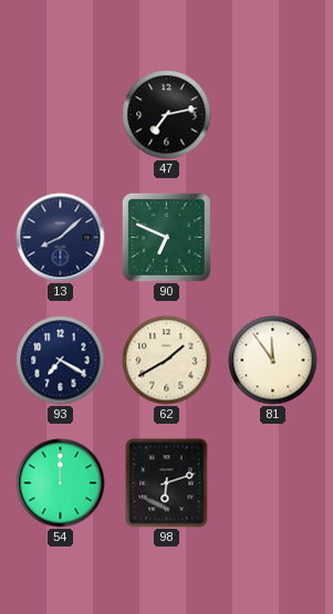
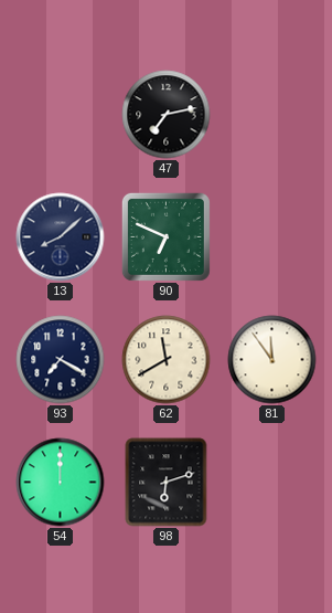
62: 1:40 -> 11:40 (167, 360)
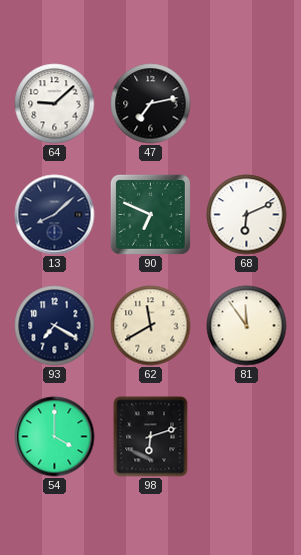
64: none -> 9:08 (55, 104)
68: none -> 6:11 (247, 215)
54: 12:00 -> 4:00 (55, 437)
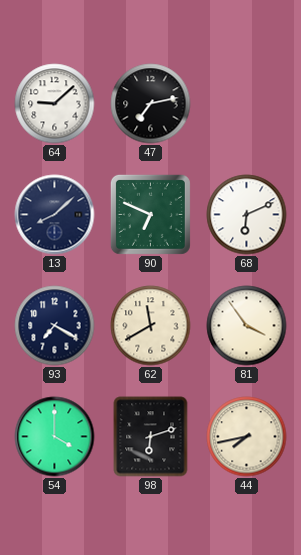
81: 11:54 -> 3:54 (247, 326)
44: none -> 7:43 (247, 437)
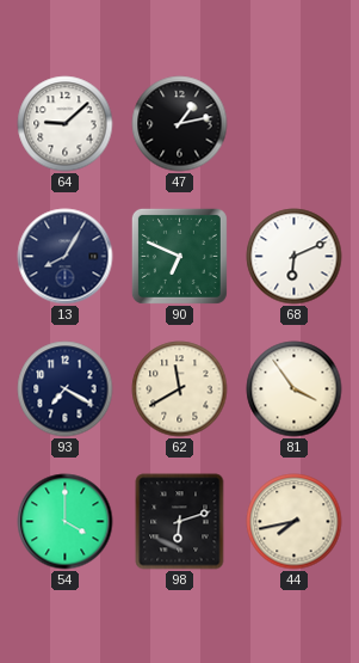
47: 7:13 -> 1:13 (180, 124)
13: 8:08 -> 8:05 (66, 257)
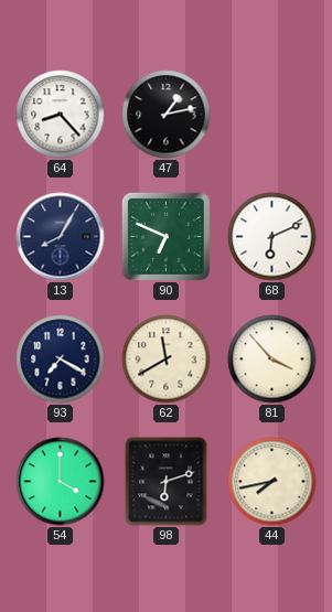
64: 9:08 -> 8:23 (61, 115)
81: 3:54 -> 3:53 (272, 359)
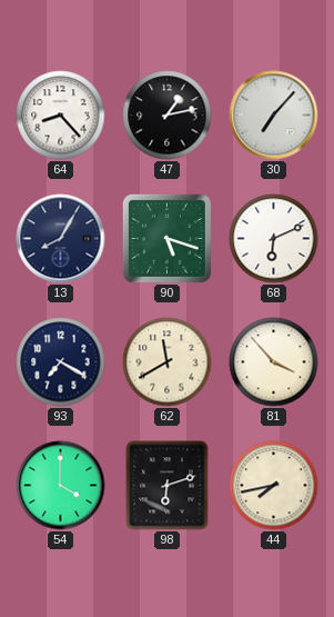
30: none -> 7:07 (274, 116)
90: 6:49 -> 5:18 (166, 238)
